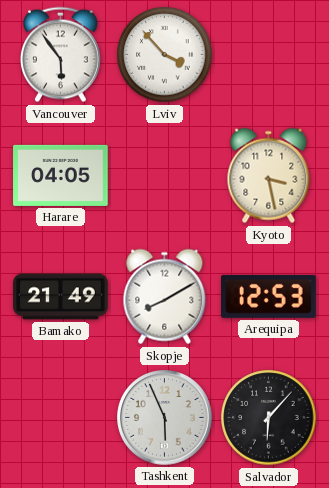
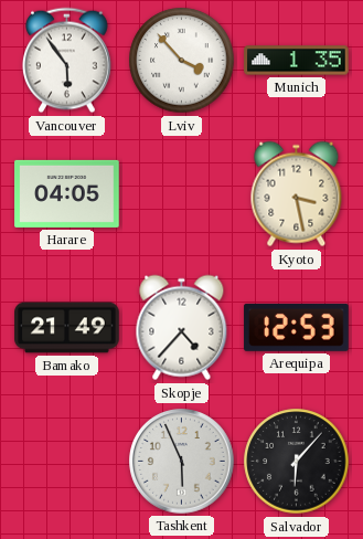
Munich: none -> 1:35 (297, 61)
Skopje: 8:10 -> 4:37 (182, 328)
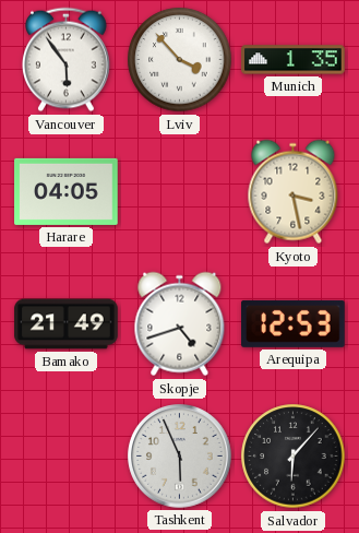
Skopje: 4:37 -> 4:42 (180, 324)
